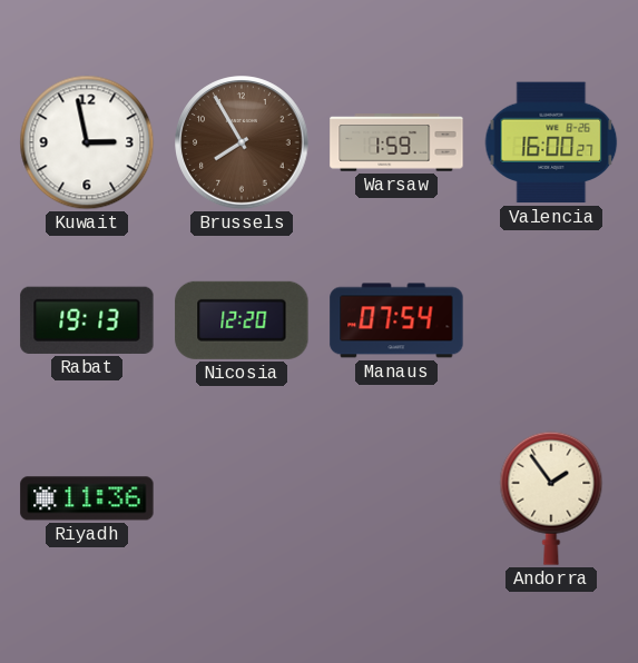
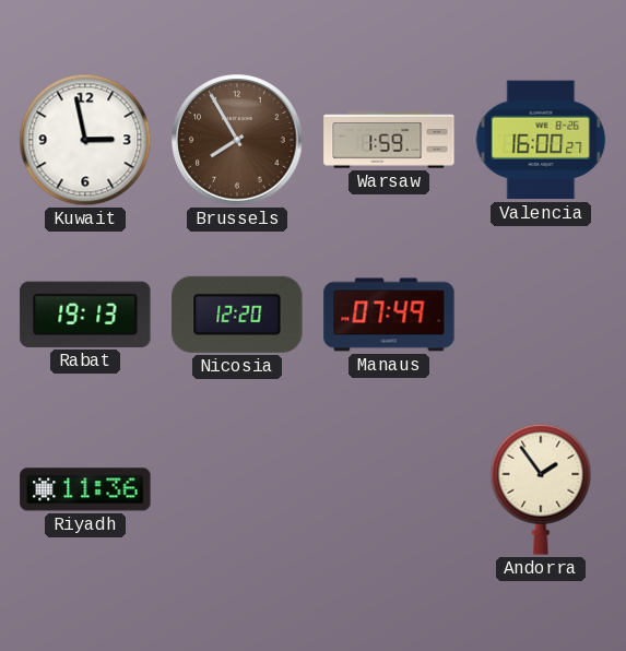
Manaus: 07:54 -> 07:49 (389, 315)
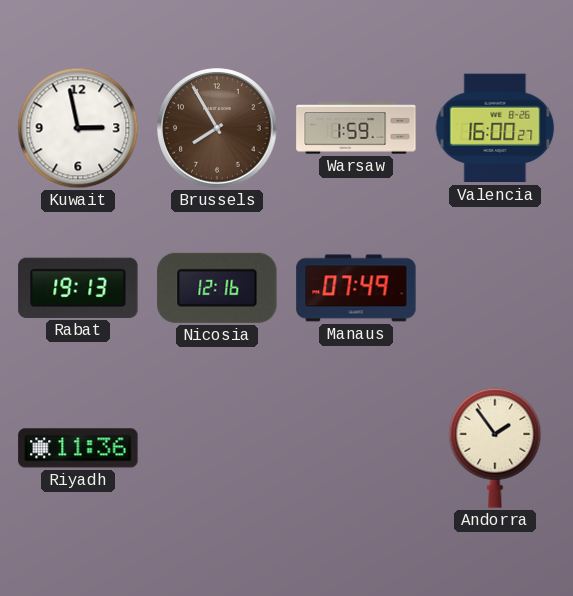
Nicosia: 12:20 -> 12:16 (217, 288)
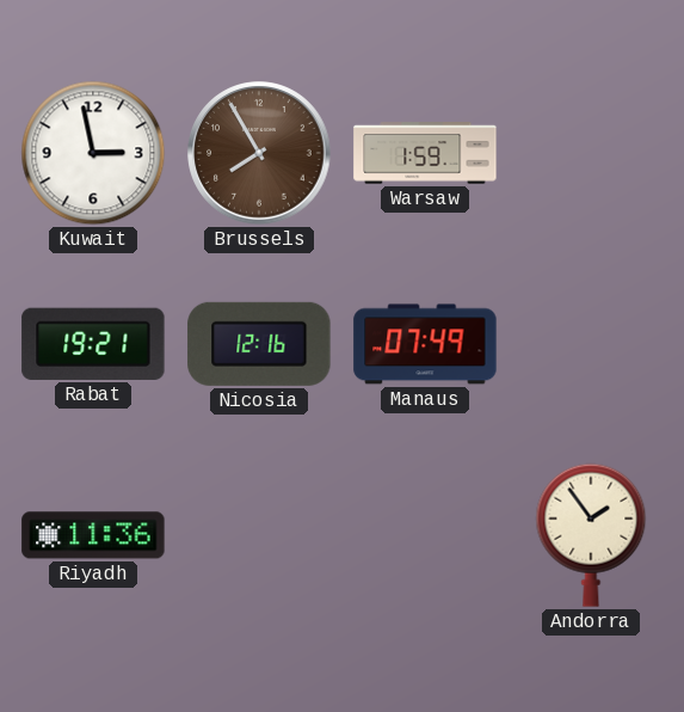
Valencia: 16:00 -> none (495, 128)
Rabat: 19:13 -> 19:21 (93, 344)
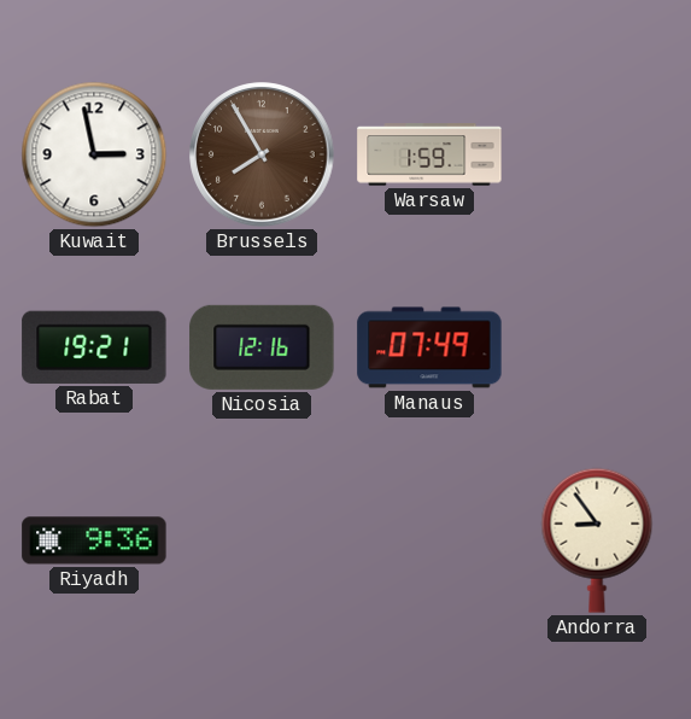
Riyadh: 11:36 -> 9:36 (94, 540)
Andorra: 1:54 -> 8:54 (597, 540)
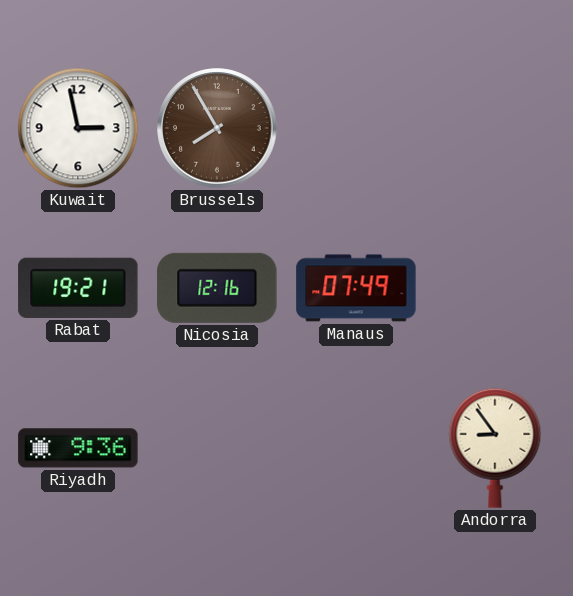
Warsaw: 1:59 -> none (429, 154)
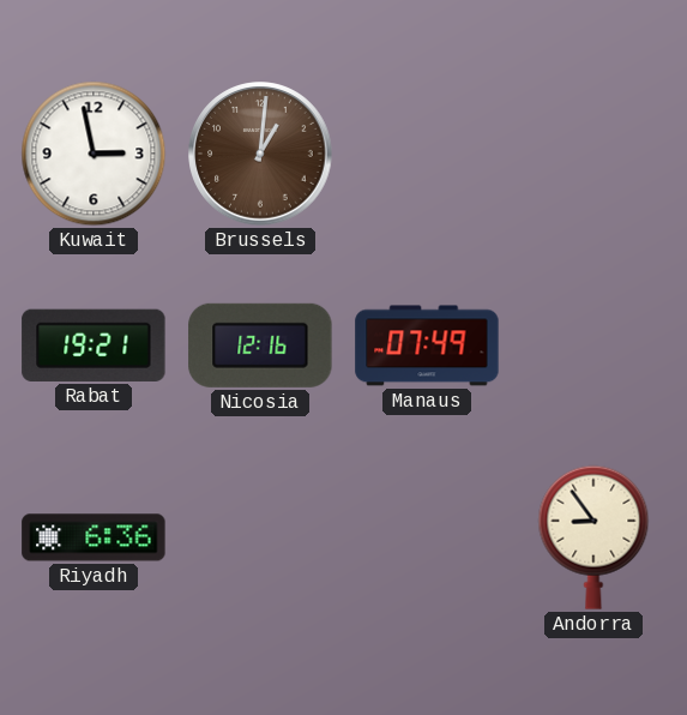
Brussels: 7:55 -> 1:01 (260, 154)
Riyadh: 9:36 -> 6:36 (94, 537)
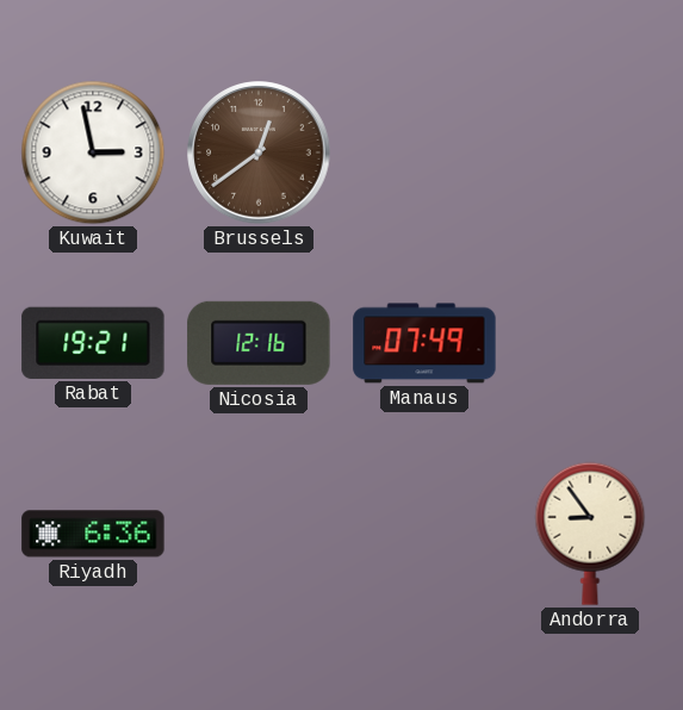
Brussels: 1:01 -> 12:39 (259, 152)
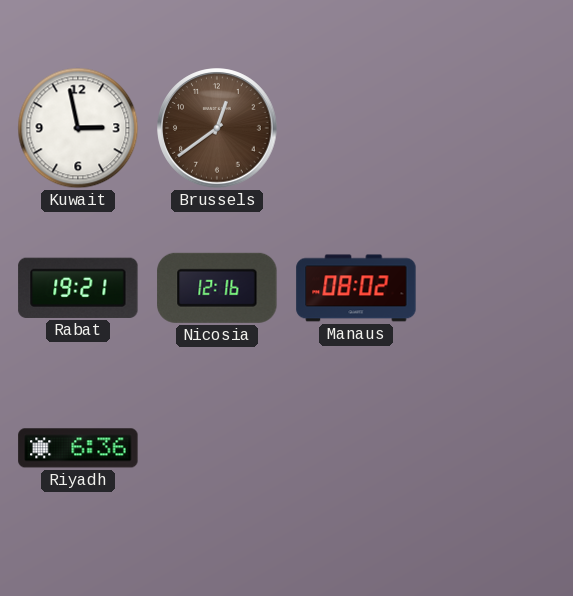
Manaus: 07:49 -> 08:02 (356, 288)
Andorra: 8:54 -> none (590, 534)
